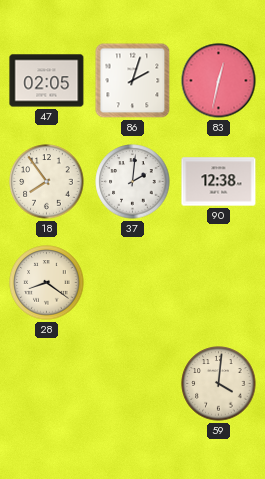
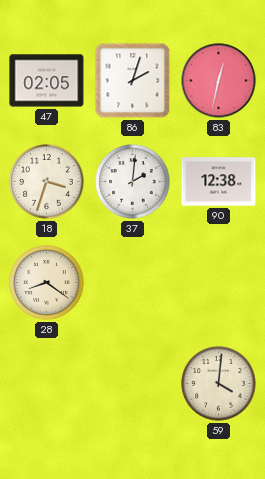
18: 7:54 -> 3:33 (47, 182)
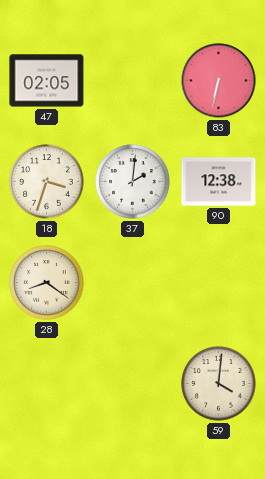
86: 2:03 -> none (133, 81)
83: 12:32 -> 6:32 (219, 81)
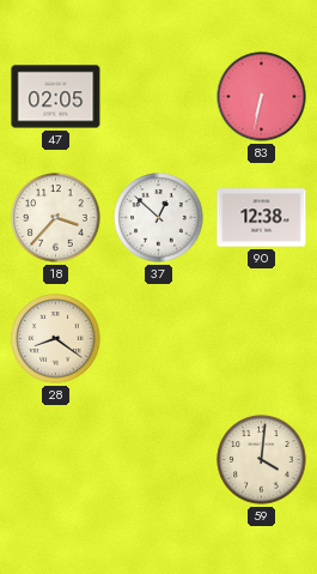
18: 3:33 -> 3:37 (56, 218)
37: 2:01 -> 12:52 (159, 218)
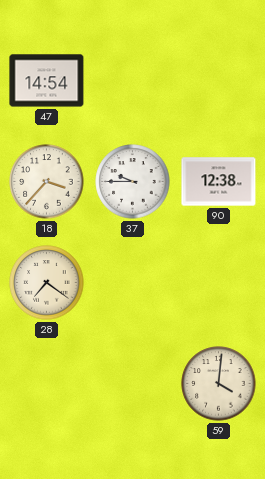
47: 02:05 -> 14:54 (47, 81)
83: 6:32 -> none (262, 97)
37: 12:52 -> 9:45 (133, 182)
28: 8:21 -> 7:21 (47, 283)
